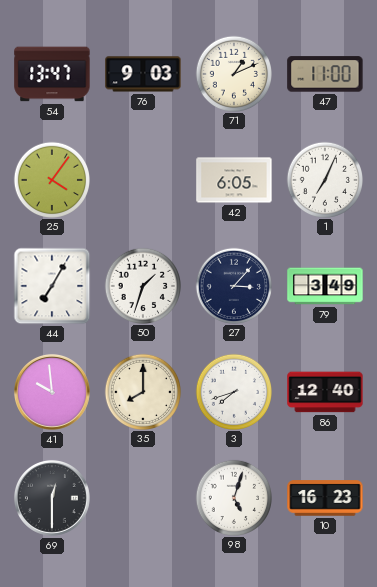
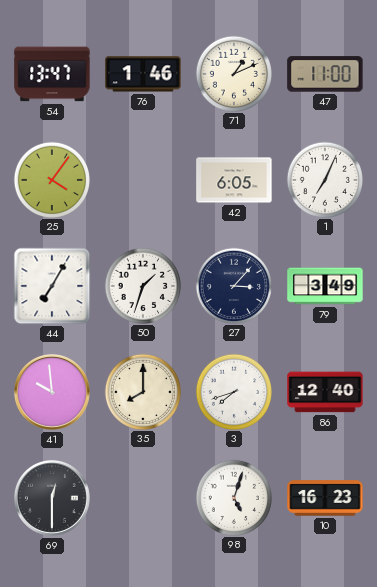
76: 9:03 -> 1:46 (143, 74)
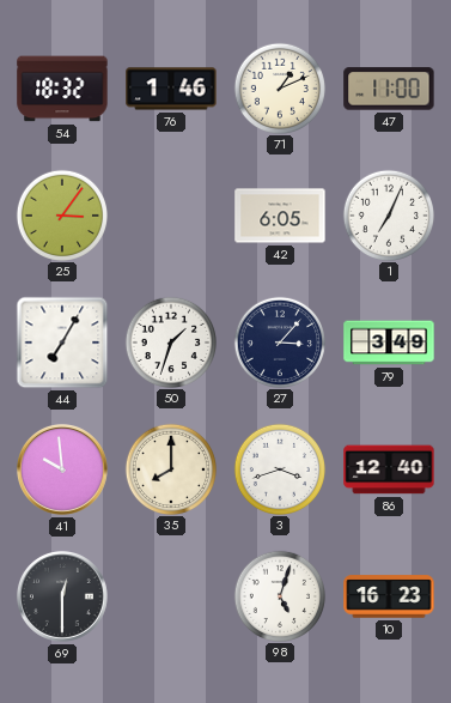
54: 13:47 -> 18:32 (62, 89)
25: 4:06 -> 3:06 (61, 214)
3: 7:42 -> 3:42 (279, 468)
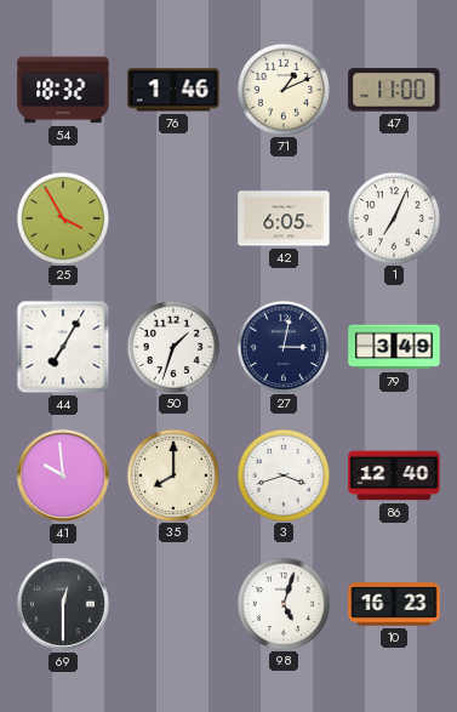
25: 3:06 -> 3:55 (62, 217)
27: 3:07 -> 3:02 (282, 346)
